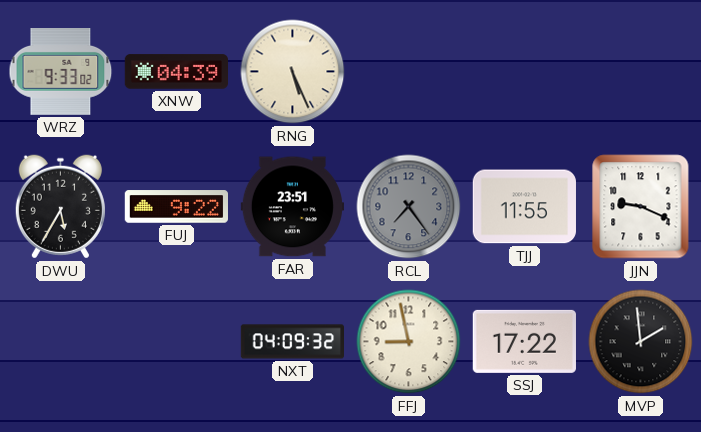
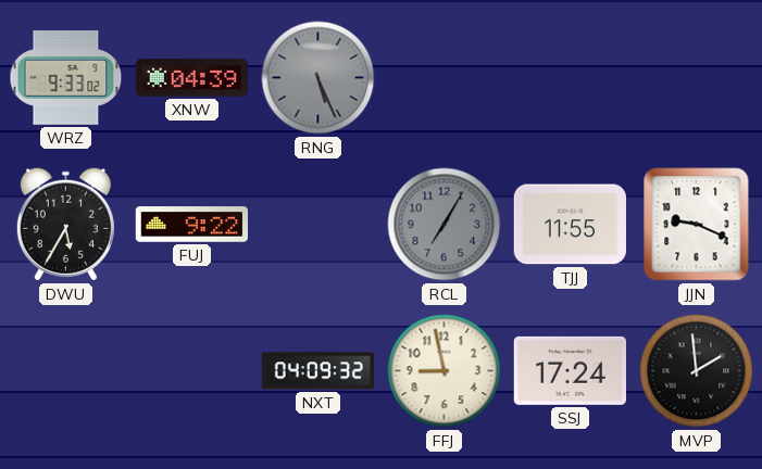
RNG dial: cream -> grey (318, 78)
FAR: 23:51 -> none (292, 207)
RCL: 7:24 -> 7:05 (445, 225)
SSJ: 17:22 -> 17:24 (570, 370)
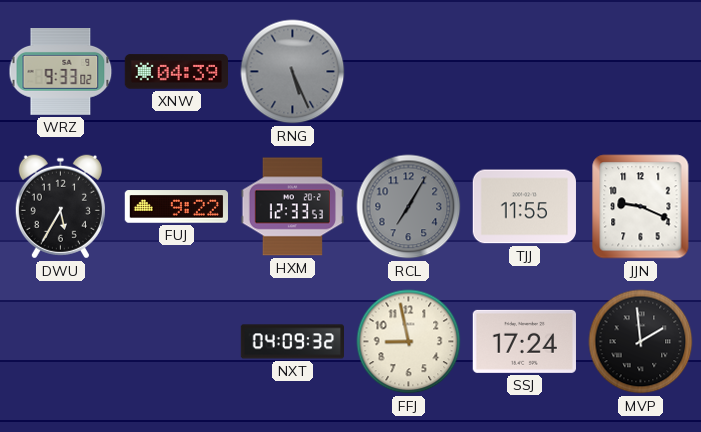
HXM: none -> 12:33 (292, 207)
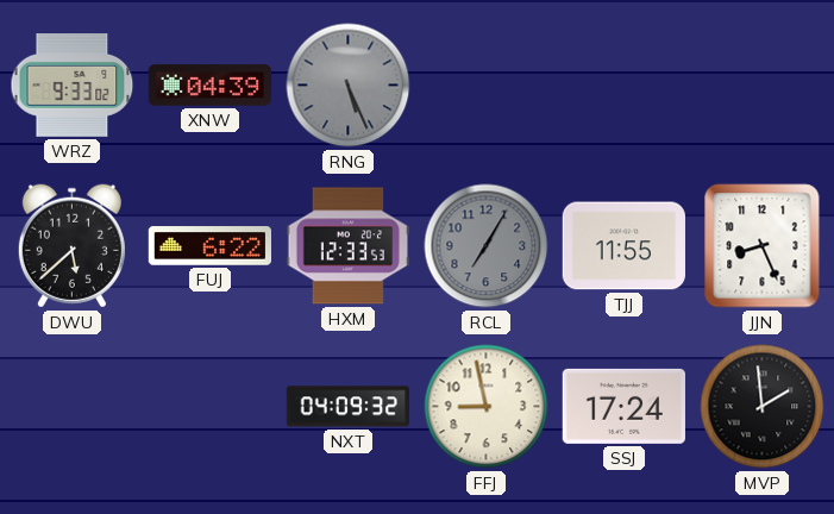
DWU: 5:35 -> 5:38 (71, 246)
FUJ: 9:22 -> 6:22 (209, 246)
JJN: 9:19 -> 8:26 (763, 246)
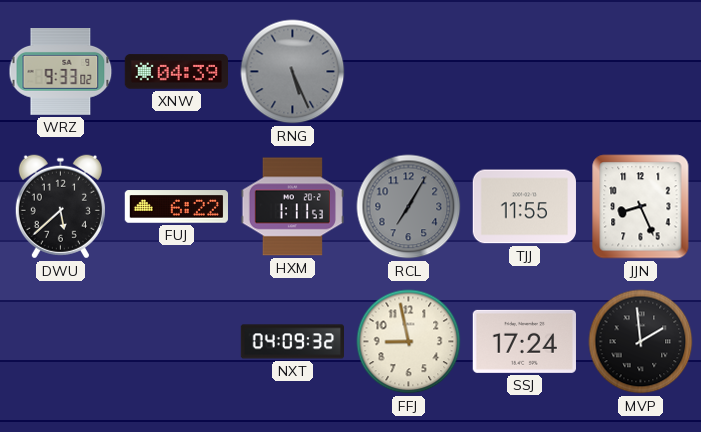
HXM: 12:33 -> 1:11 (292, 207)
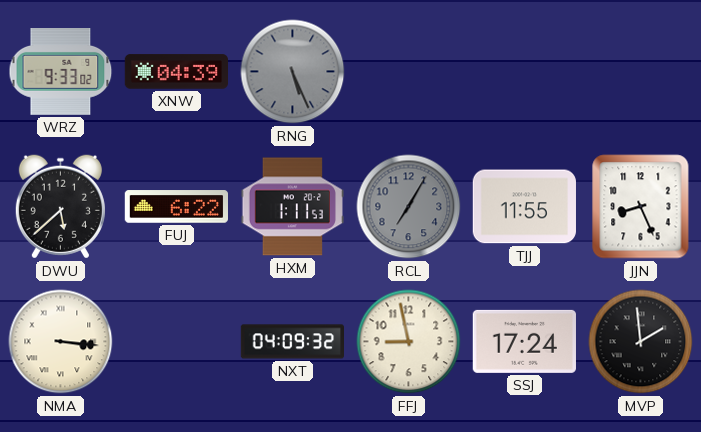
NMA: none -> 3:16 (61, 342)
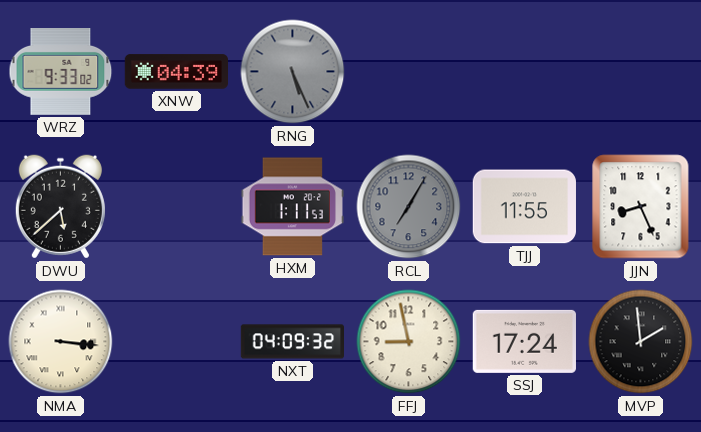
FUJ: 6:22 -> none (176, 207)
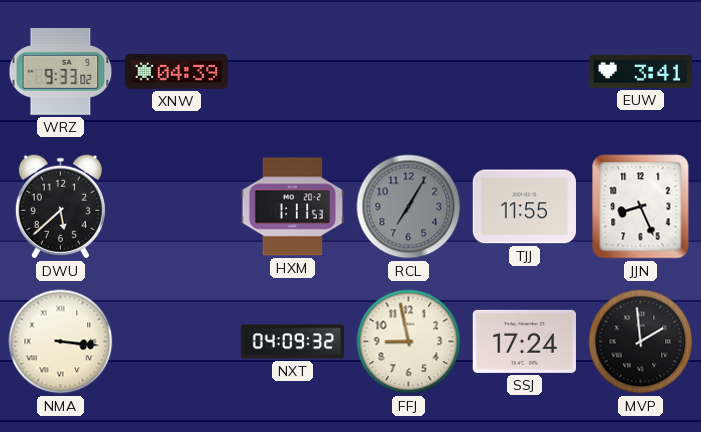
RNG: 5:26 -> none (293, 72)
EUW: none -> 3:41 (640, 71)
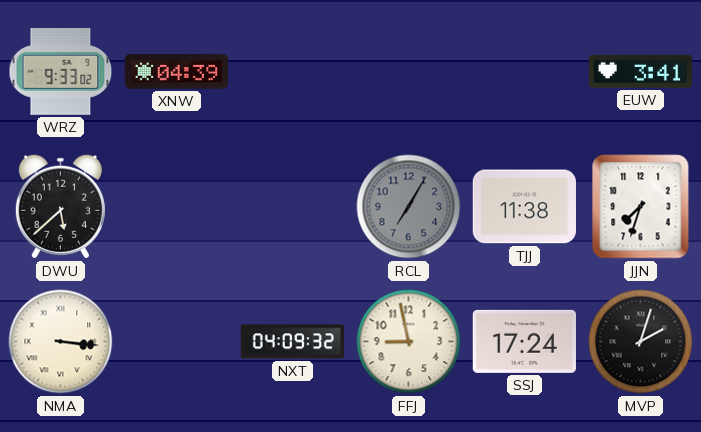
HXM: 1:11 -> none (292, 207)
TJJ: 11:55 -> 11:38 (524, 207)
JJN: 8:26 -> 7:33 (641, 207)
MVP: 1:59 -> 2:03 (641, 342)
